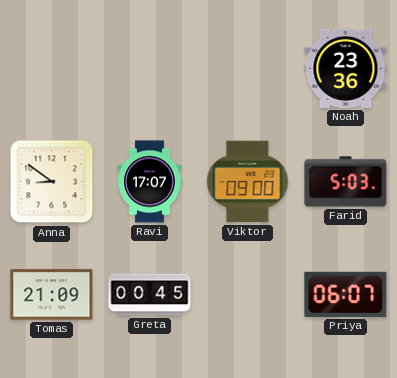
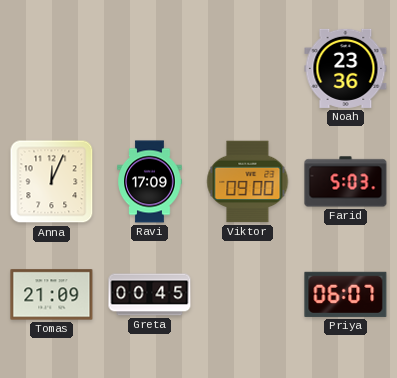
Anna: 8:51 -> 12:04 (52, 182)
Ravi: 17:07 -> 17:09 (150, 182)
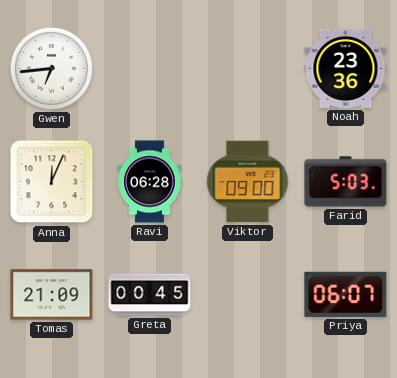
Gwen: none -> 6:44 (51, 68)
Ravi: 17:09 -> 06:28 (150, 182)
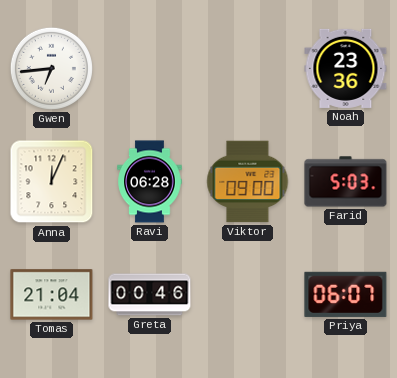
Tomas: 21:09 -> 21:04 (52, 295)
Greta: 00:45 -> 00:46 (150, 295)
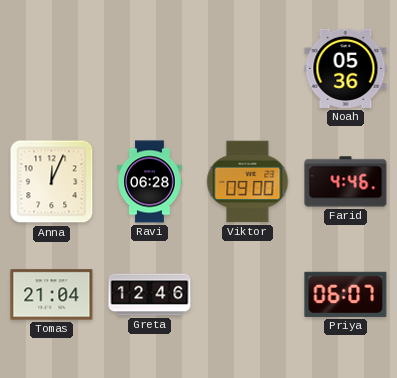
Gwen: 6:44 -> none (51, 68)
Noah: 23:36 -> 05:36 (346, 68)
Farid: 5:03 -> 4:46 (346, 182)
Greta: 00:46 -> 12:46 (150, 295)
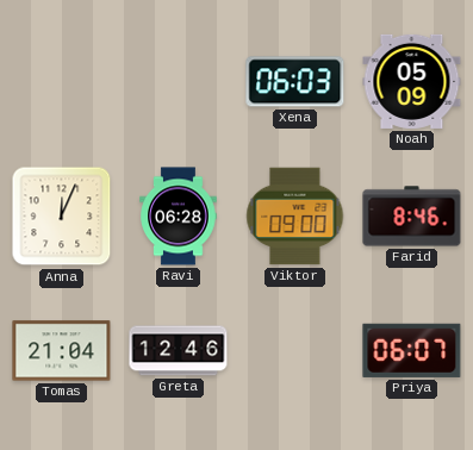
Xena: none -> 06:03 (295, 82)
Noah: 05:36 -> 05:09 (412, 81)
Farid: 4:46 -> 8:46 (412, 217)
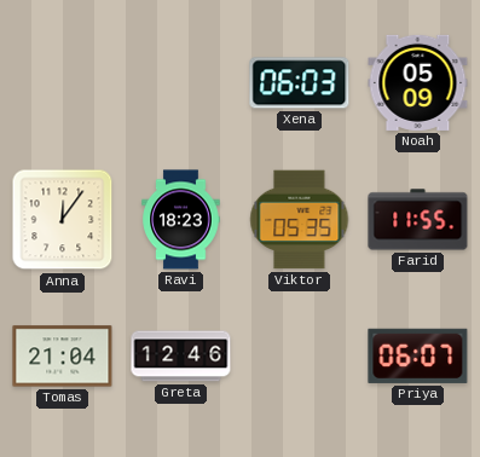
Anna: 12:04 -> 12:06 (63, 220)
Ravi: 06:28 -> 18:23 (181, 220)
Viktor: 09:00 -> 05:35 (300, 220)
Farid: 8:46 -> 11:55 (418, 220)
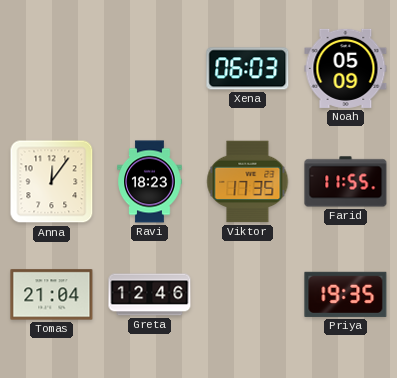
Viktor: 05:35 -> 17:35 (248, 182)
Priya: 06:07 -> 19:35 (346, 294)
